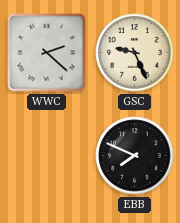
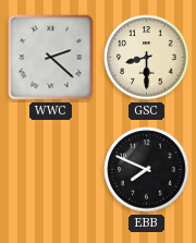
GSC: 9:26 -> 8:30 (147, 58)
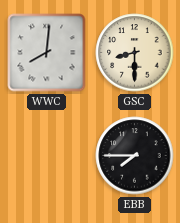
WWC: 2:22 -> 8:01 (47, 53)
EBB: 7:49 -> 7:45 (135, 156)
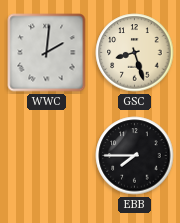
WWC: 8:01 -> 2:01 (47, 53)
GSC: 8:30 -> 8:27 (135, 53)
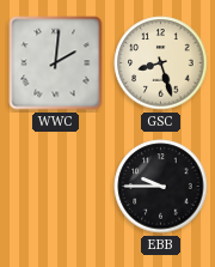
EBB: 7:45 -> 9:45 (161, 187)
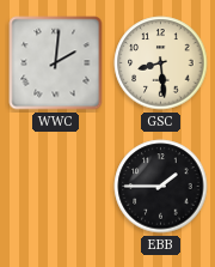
GSC: 8:27 -> 8:29 (161, 63)
EBB: 9:45 -> 1:45 (161, 187)
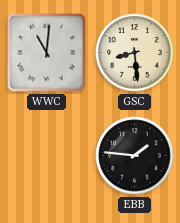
WWC: 2:01 -> 11:01 (47, 53)
EBB: 1:45 -> 1:46 (135, 156)
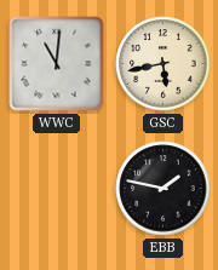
GSC: 8:29 -> 5:43 (163, 64)
EBB: 1:46 -> 1:47 (163, 189)
